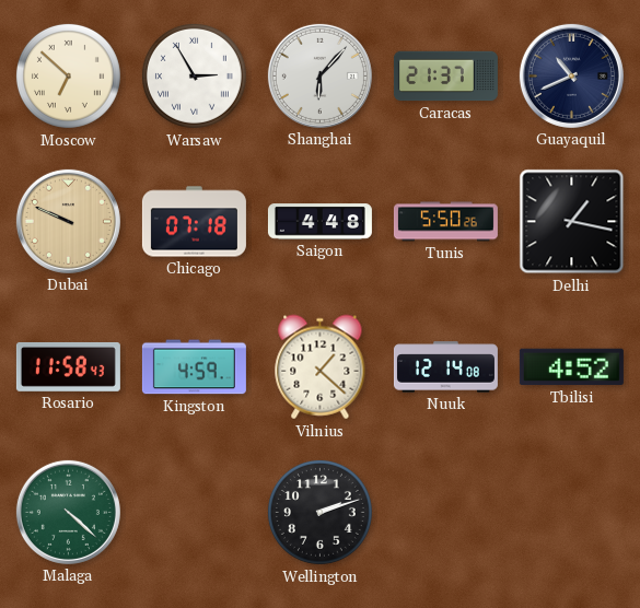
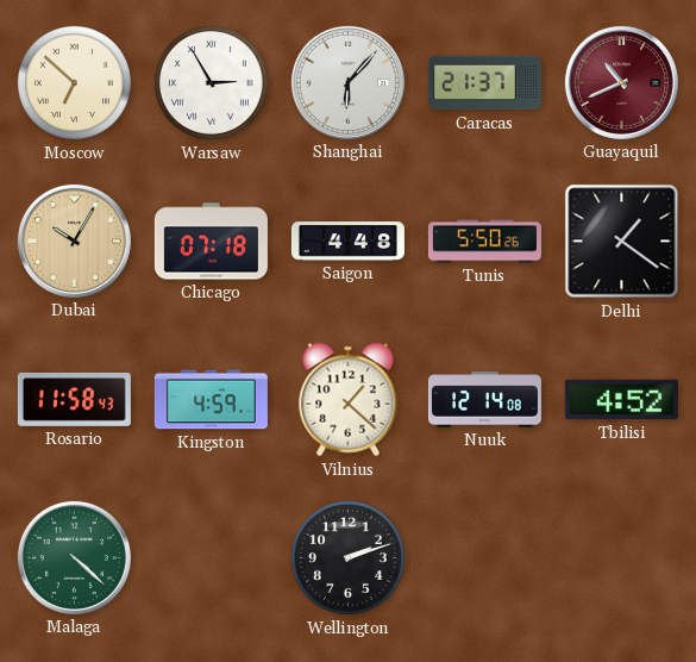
Guayaquil dial: navy -> burgundy (621, 82)
Dubai: 9:49 -> 10:05 (74, 241)
Delhi: 1:17 -> 1:21 (622, 242)
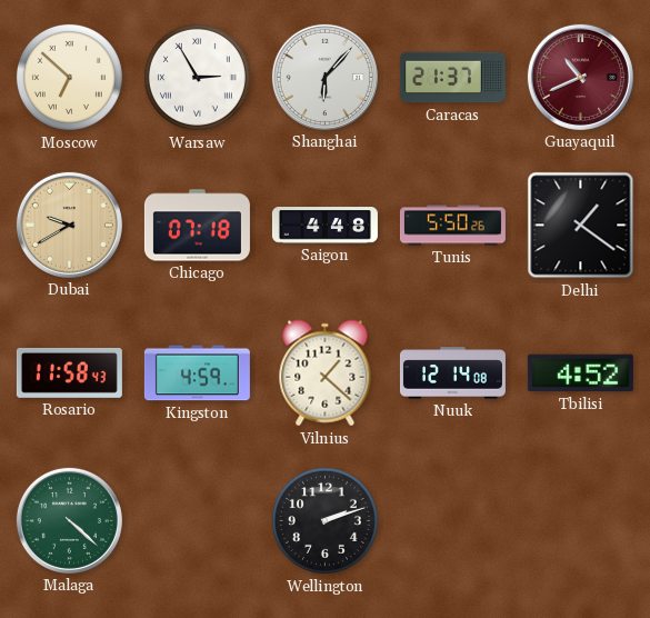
Dubai: 10:05 -> 9:40 (69, 225)
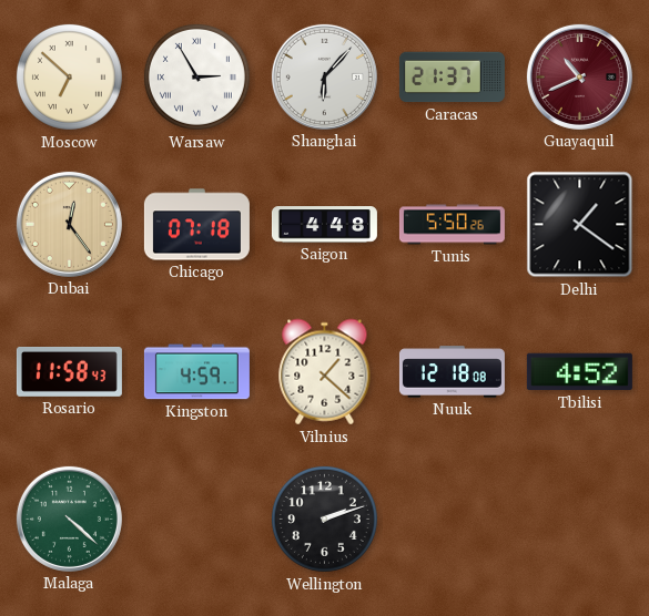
Dubai: 9:40 -> 12:24 (69, 224)
Nuuk: 12:14 -> 12:18 (452, 372)
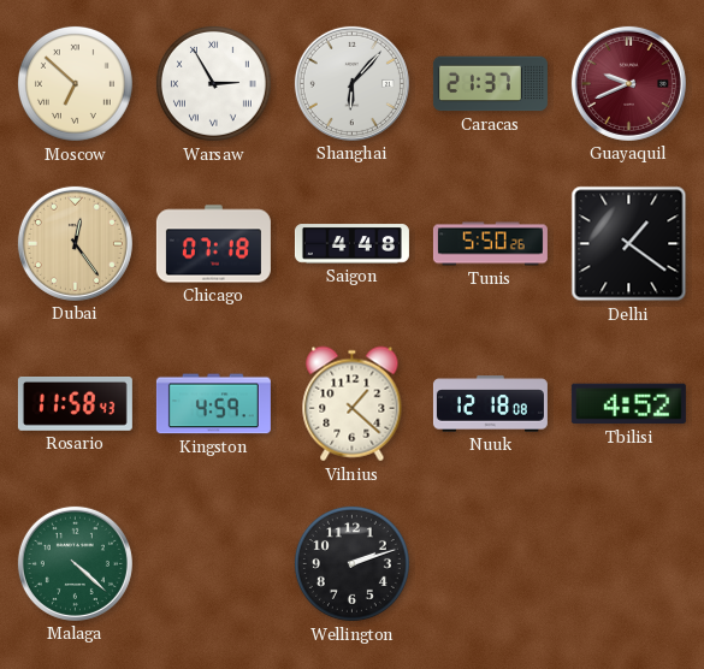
Guayaquil: 10:41 -> 9:41 (628, 83)
